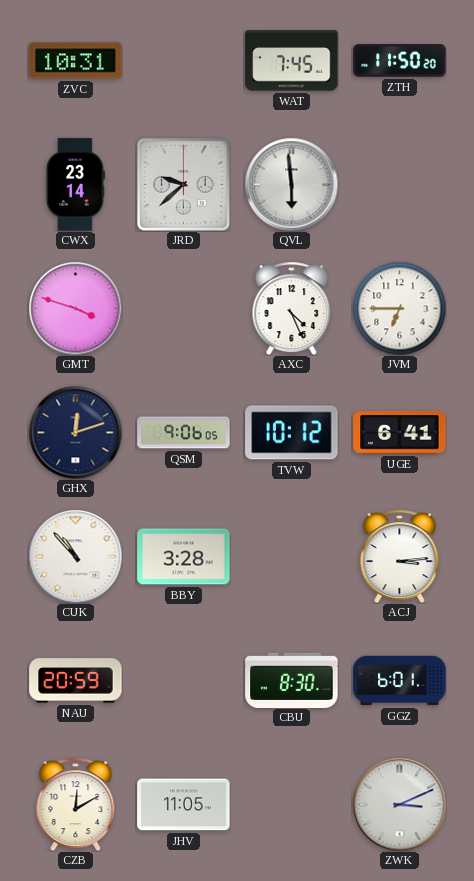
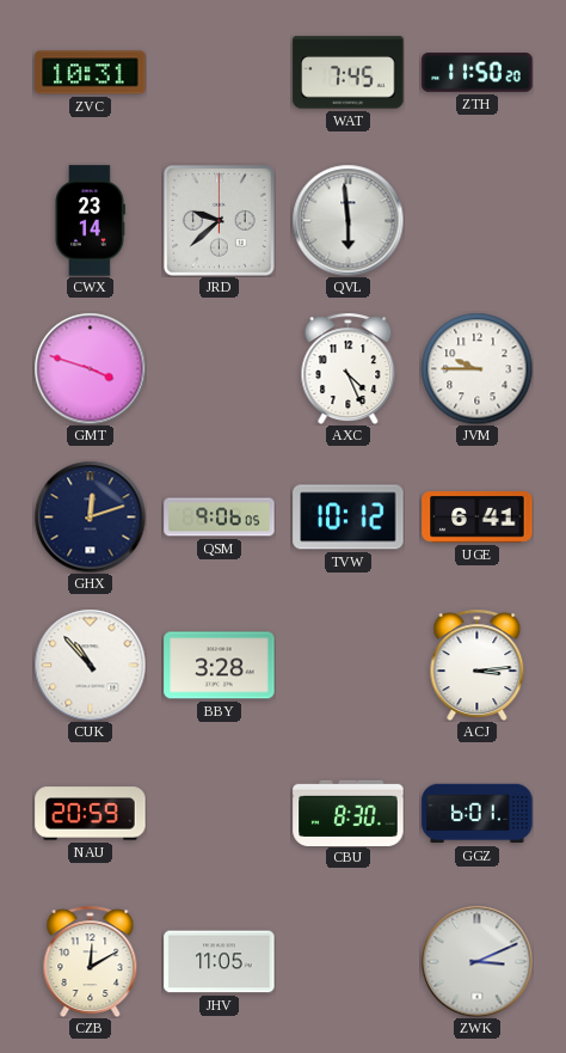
JVM: 6:45 -> 9:45 (476, 368)
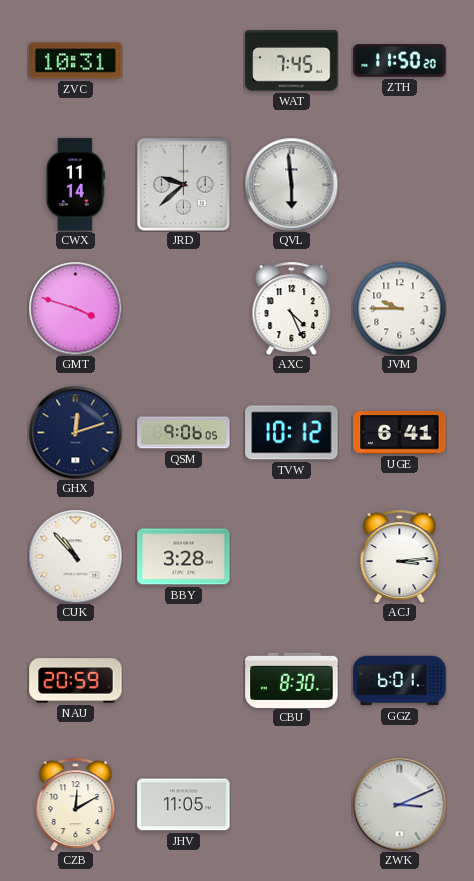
CWX: 23:14 -> 11:14 (75, 185)
